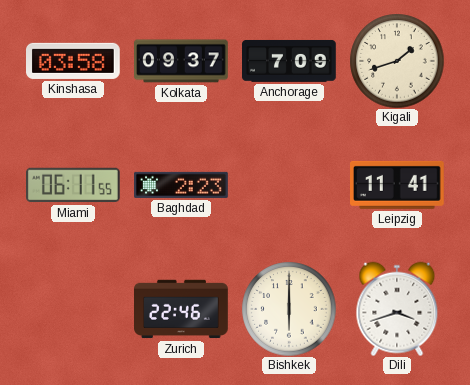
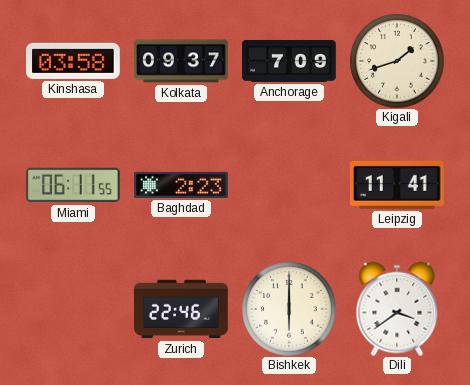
Dili: 3:42 -> 3:39 (397, 309)
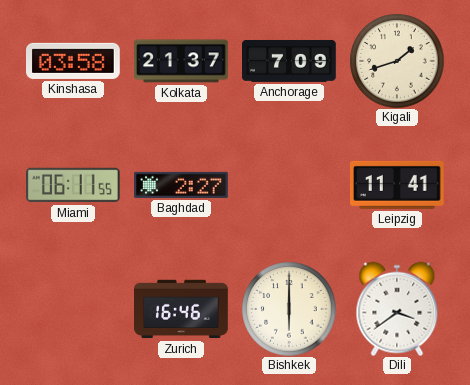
Kolkata: 09:37 -> 21:37 (182, 61)
Baghdad: 2:23 -> 2:27 (181, 185)
Zurich: 22:46 -> 16:46 (181, 309)
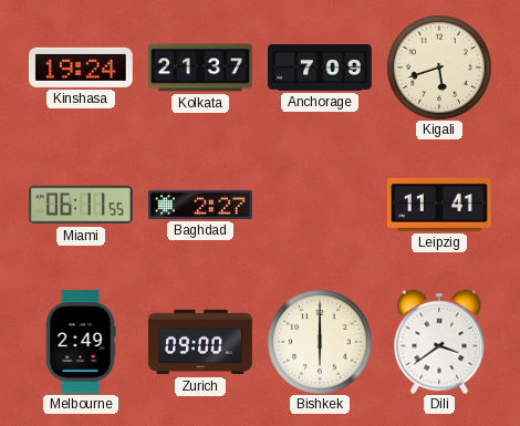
Kinshasa: 03:58 -> 19:24 (82, 67)
Kigali: 1:42 -> 5:42 (439, 67)
Melbourne: none -> 2:49 (81, 342)
Zurich: 16:46 -> 09:00 (200, 342)
